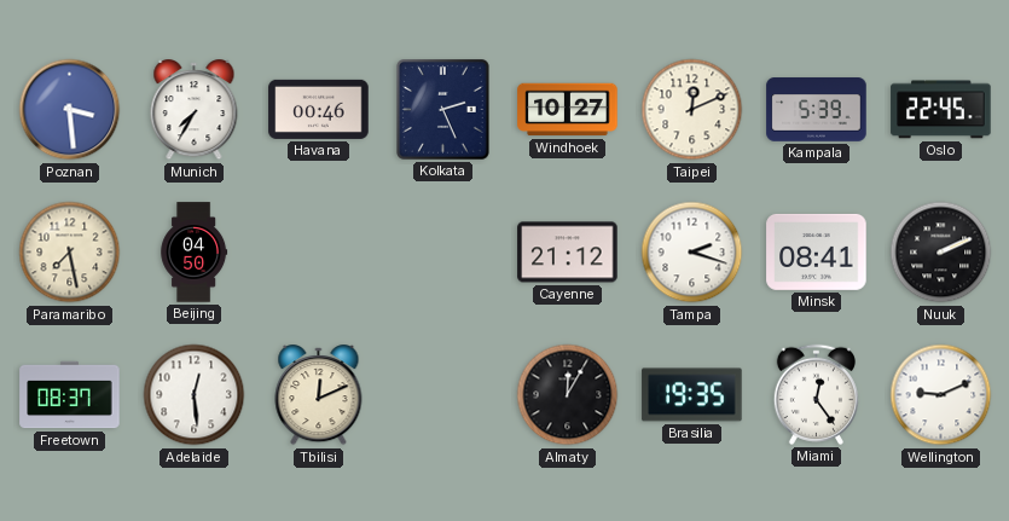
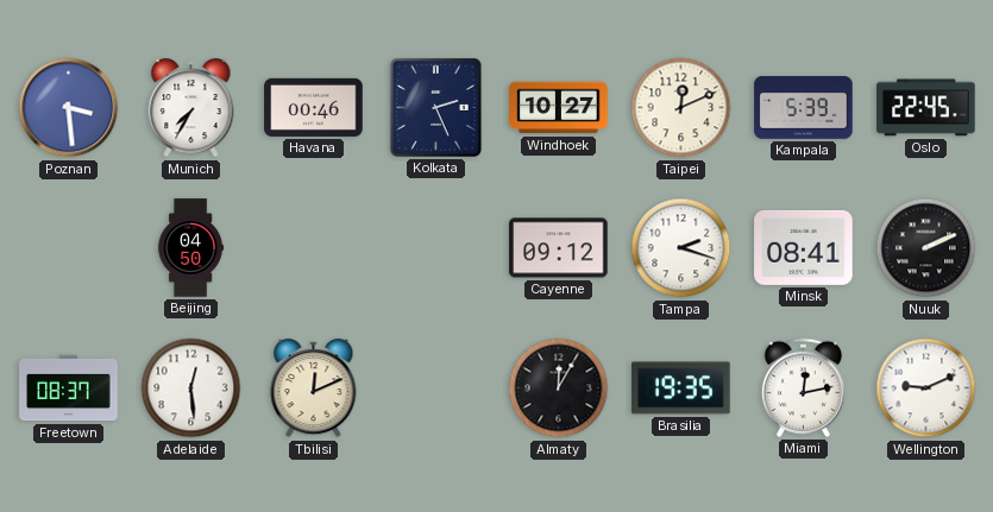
Paramaribo: 7:28 -> none (70, 253)
Cayenne: 21:12 -> 09:12 (559, 248)
Miami: 12:24 -> 12:13 (803, 387)
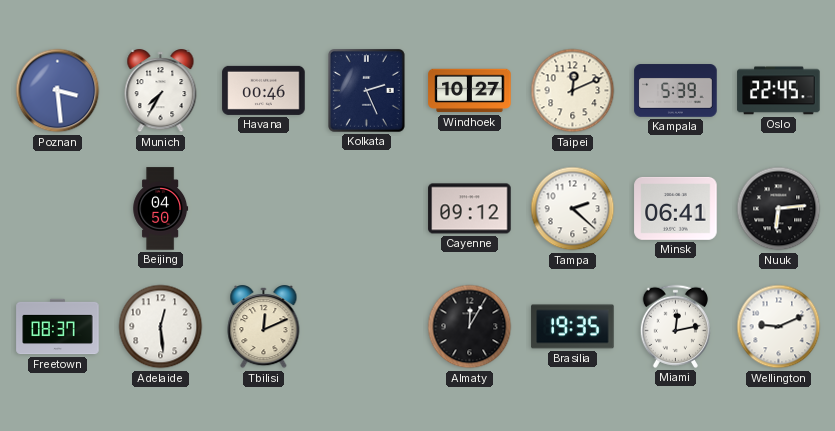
Tampa: 2:18 -> 2:22 (573, 209)
Minsk: 08:41 -> 06:41 (676, 208)
Nuuk: 2:11 -> 6:14 (779, 209)
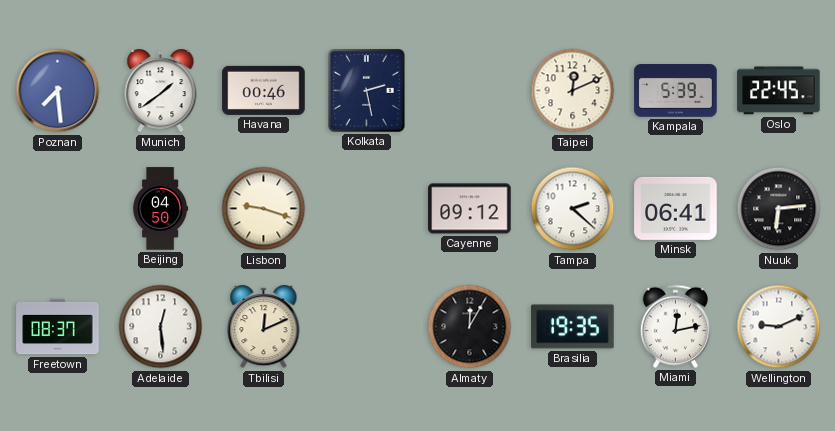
Poznan: 3:29 -> 7:29 (58, 91)
Munich: 7:35 -> 1:39 (161, 91)
Kolkata: 2:26 -> 2:28 (367, 91)
Windhoek: 10:27 -> none (470, 91)
Lisbon: none -> 9:18 (264, 209)
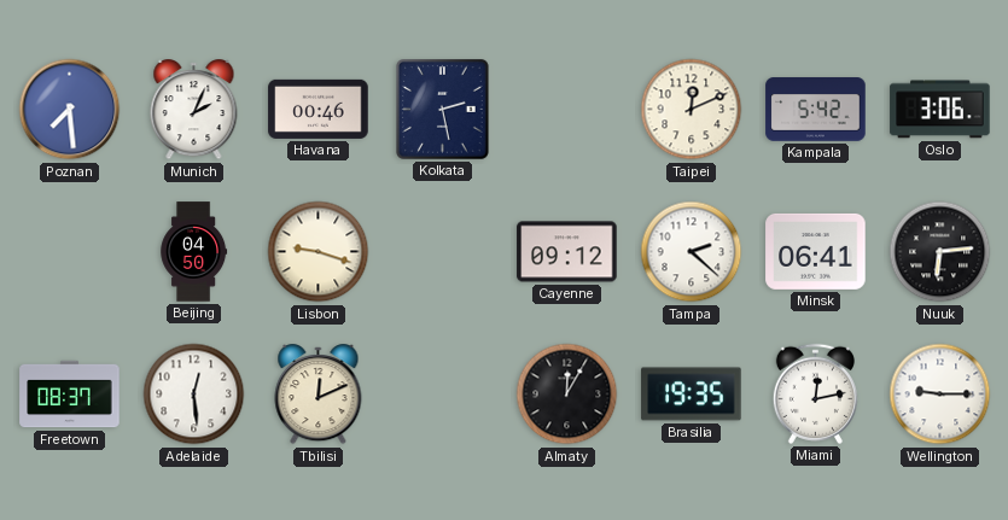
Munich: 1:39 -> 2:04 (194, 110)
Kampala: 5:39 -> 5:42 (816, 110)
Oslo: 22:45 -> 3:06 (940, 110)
Wellington: 9:11 -> 9:15 (940, 395)
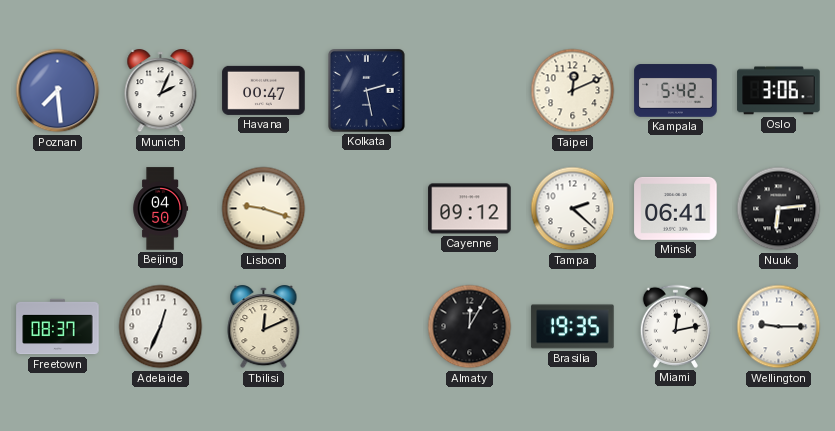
Havana: 00:46 -> 00:47 (264, 90)
Adelaide: 12:29 -> 12:34 (161, 327)
